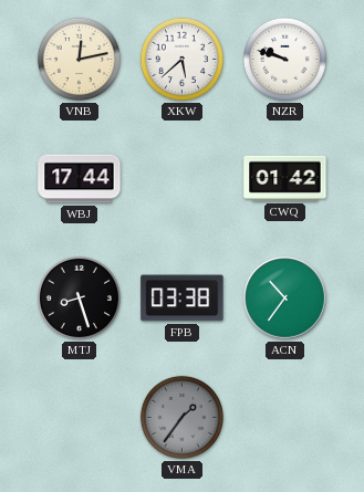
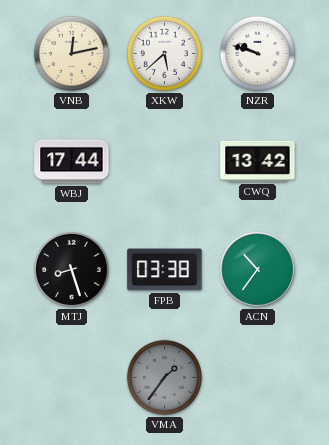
CWQ: 01:42 -> 13:42 (258, 161)
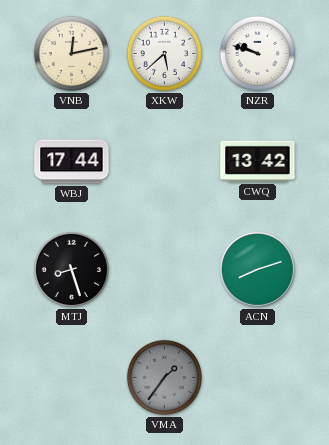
FPB: 03:38 -> none (165, 270)
ACN: 10:36 -> 8:12 (258, 270)
